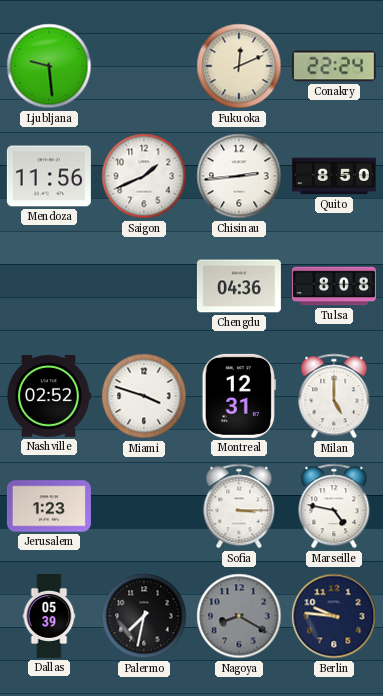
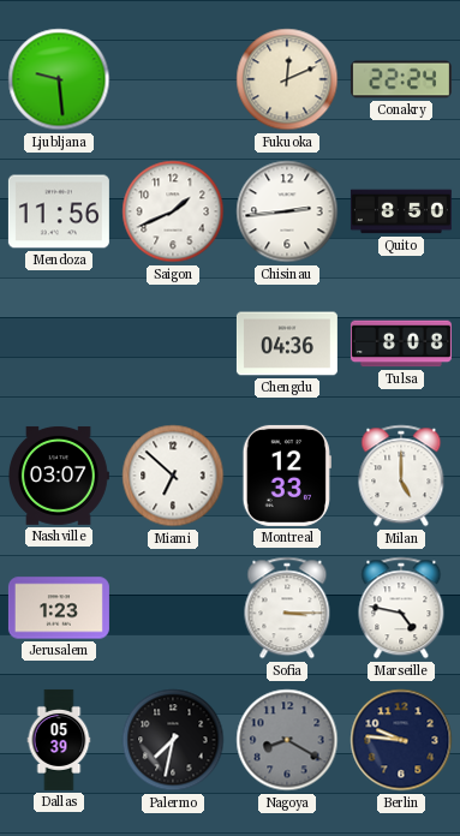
Nashville: 02:52 -> 03:07 (59, 476)
Miami: 3:48 -> 6:52 (173, 476)
Montreal: 12:31 -> 12:33 (287, 476)
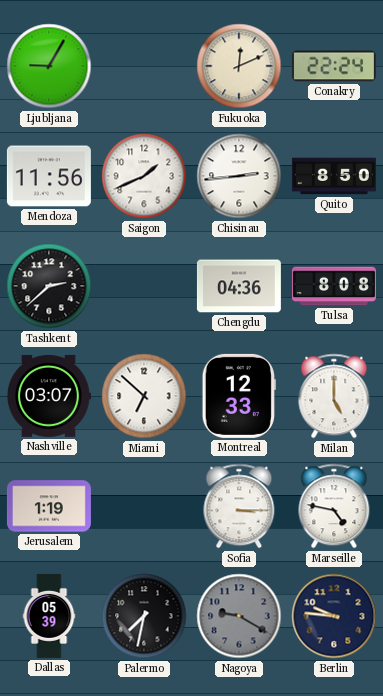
Ljubljana: 9:29 -> 9:05 (49, 66)
Tashkent: none -> 2:38 (49, 286)
Jerusalem: 1:23 -> 1:19 (49, 506)
Nagoya: 8:20 -> 9:20 (239, 616)
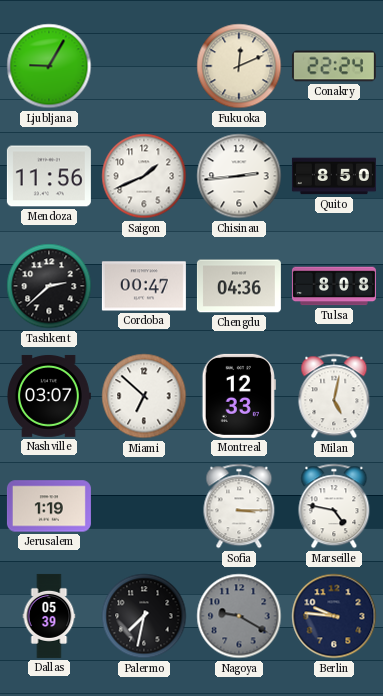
Cordoba: none -> 00:47 (144, 286)
Milan: 5:00 -> 5:02 (334, 396)
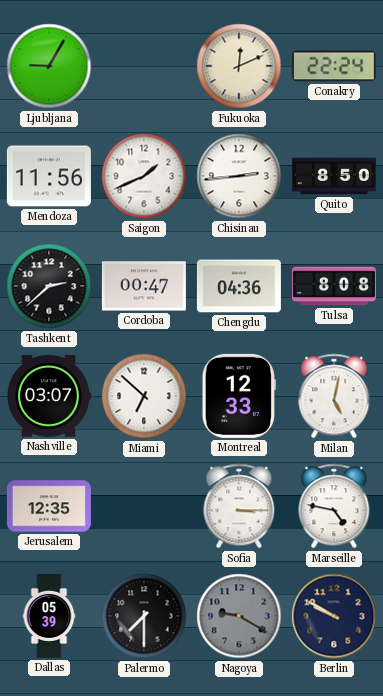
Jerusalem: 1:19 -> 12:35 (49, 506)
Palermo: 7:32 -> 7:30 (144, 616)
Berlin: 9:46 -> 9:50 (334, 616)
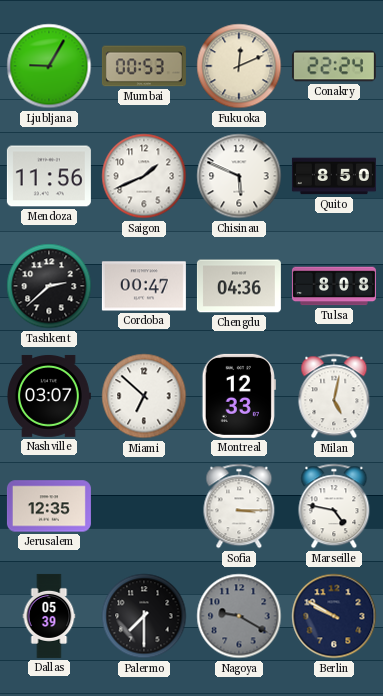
Mumbai: none -> 00:53 (144, 66)
Chisinau: 2:44 -> 5:49 (239, 176)
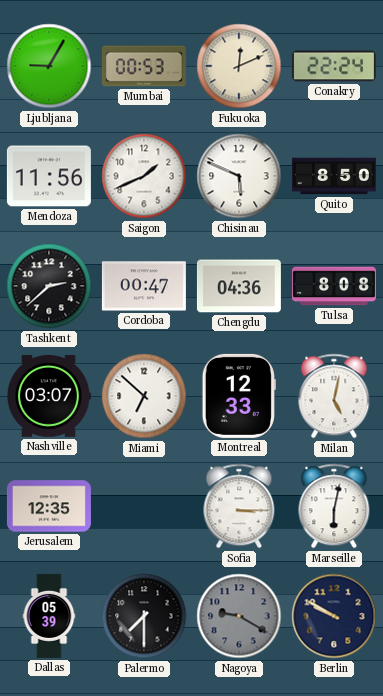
Marseille: 4:47 -> 6:02 (334, 506)
